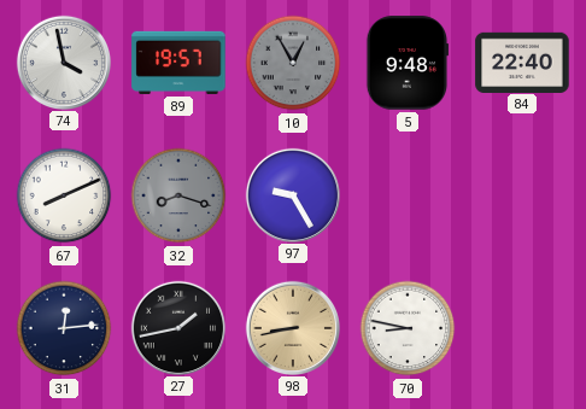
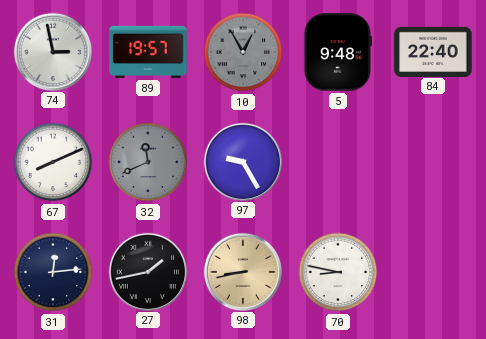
74: 3:58 -> 2:58 (52, 51)
32: 8:18 -> 11:41 (148, 162)
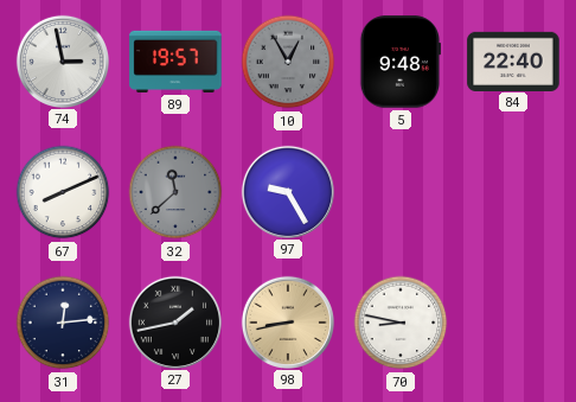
32: 11:41 -> 11:38 (175, 192)
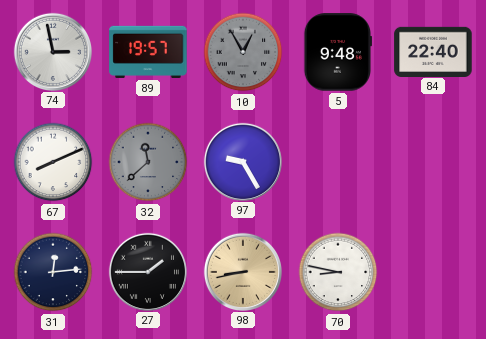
27: 1:43 -> 1:45 (147, 271)
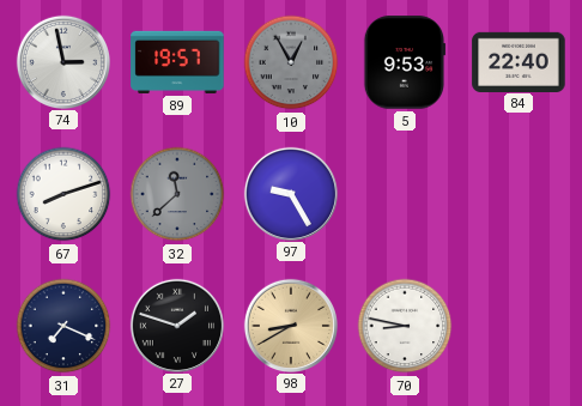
5: 9:48 -> 9:53 (404, 62)
67: 8:11 -> 8:12 (63, 194)
31: 12:14 -> 7:19 (63, 326)
27: 1:45 -> 1:48 (176, 325)
98: 8:43 -> 8:40 (290, 325)
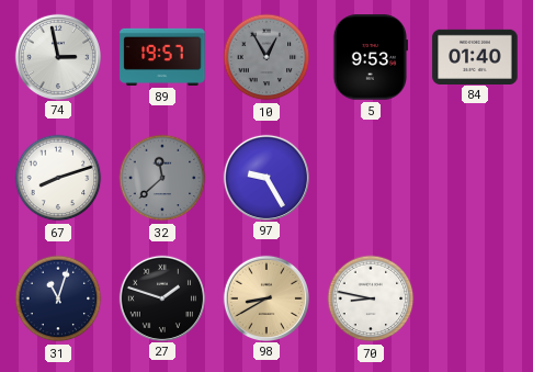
84: 22:40 -> 01:40 (475, 56)
31: 7:19 -> 11:03 (58, 298)
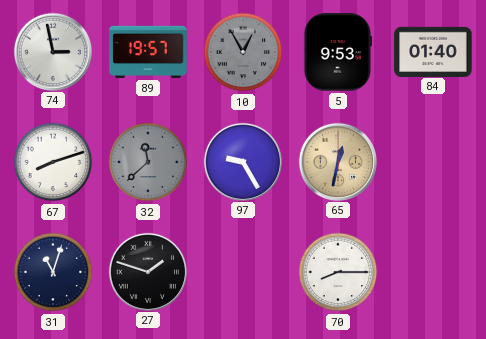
65: none -> 12:32 (337, 161)
98: 8:40 -> none (265, 297)
70: 8:47 -> 8:15 (338, 272)
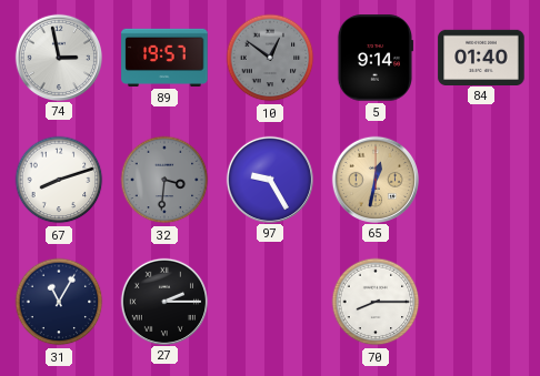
10: 12:55 -> 12:51 (270, 58)
5: 9:53 -> 9:14 (374, 58)
32: 11:38 -> 3:31 (164, 180)
31: 11:03 -> 11:05 (59, 302)
27: 1:48 -> 2:15 (163, 301)
